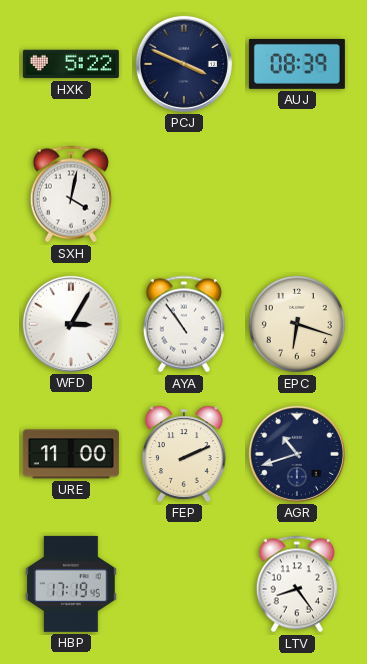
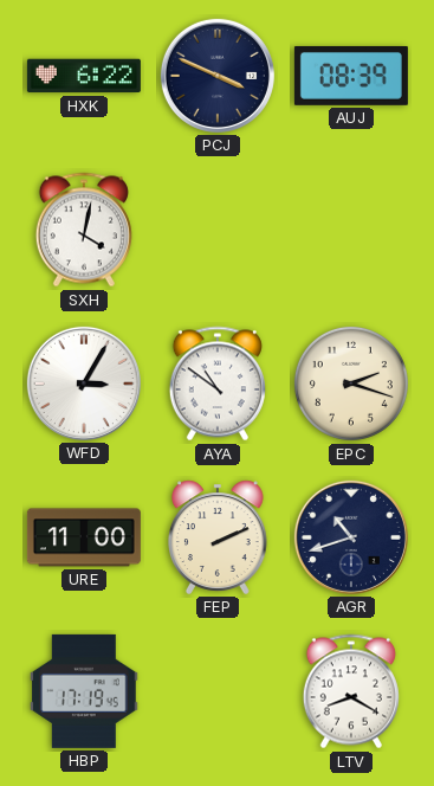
HXK: 5:22 -> 6:22 (84, 76)
AYA: 10:54 -> 10:51 (218, 384)
EPC: 6:18 -> 2:18 (351, 384)
LTV: 8:24 -> 8:20 (351, 691)
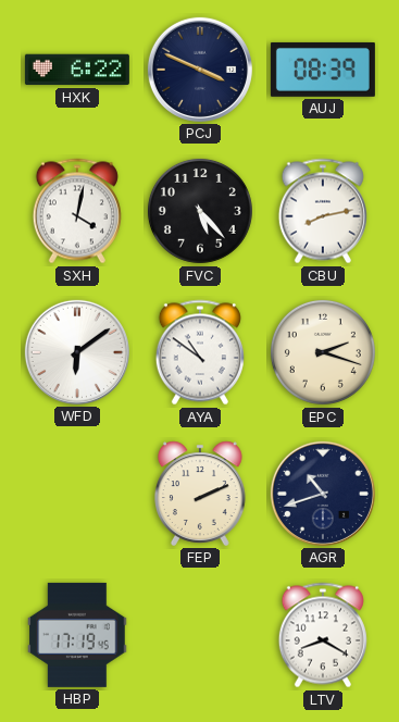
FVC: none -> 5:23 (200, 211)
CBU: none -> 8:13 (323, 211)
WFD: 3:05 -> 6:09 (77, 352)
URE: 11:00 -> none (84, 537)
